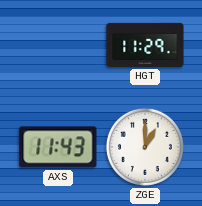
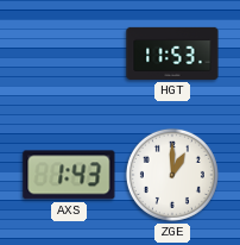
HGT: 11:29 -> 11:53 (172, 54)
AXS: 11:43 -> 1:43 (69, 175)
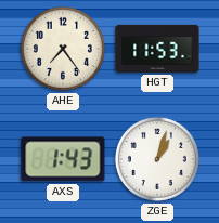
AHE: none -> 7:24 (63, 49)
ZGE: 1:00 -> 1:03 (157, 159)
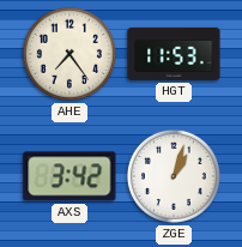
AXS: 1:43 -> 3:42 (69, 176)
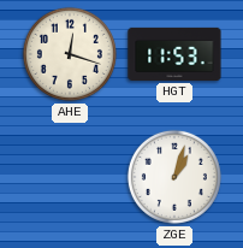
AHE: 7:24 -> 12:18 (70, 54)
AXS: 3:42 -> none (69, 176)
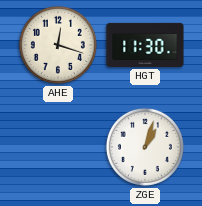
HGT: 11:53 -> 11:30 (145, 45)
